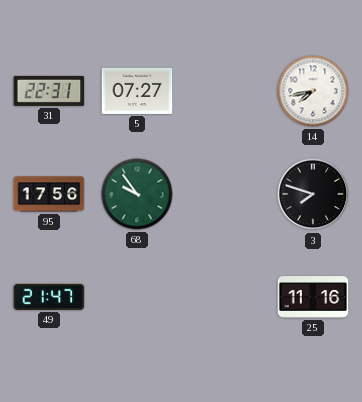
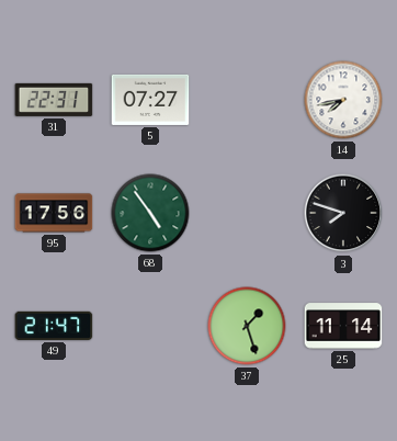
68: 9:54 -> 4:54 (150, 213)
37: none -> 1:27 (247, 326)
25: 11:16 -> 11:14 (343, 326)
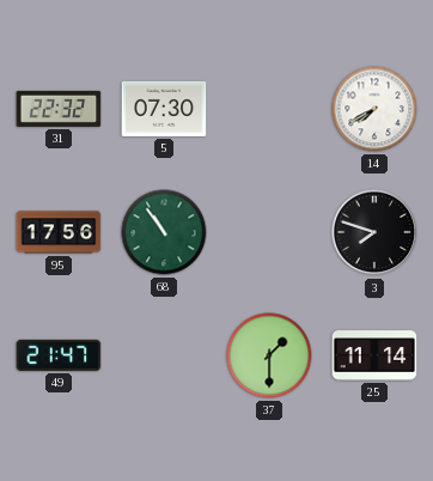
31: 22:31 -> 22:32 (59, 109)
5: 07:27 -> 07:30 (164, 109)
14: 7:43 -> 7:40 (374, 109)
68: 4:54 -> 10:54 (164, 232)
37: 1:27 -> 1:30 (269, 355)
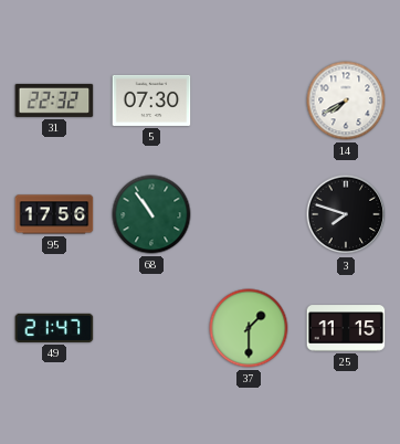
25: 11:14 -> 11:15 (346, 328)
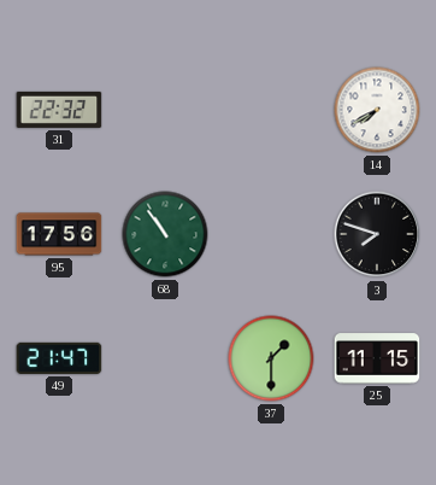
5: 07:30 -> none (151, 101)
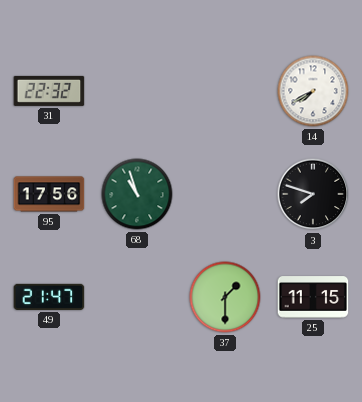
68: 10:54 -> 10:57 (137, 194)
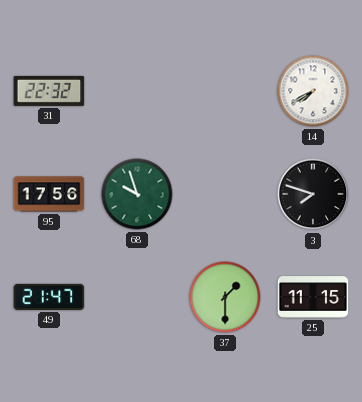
68: 10:57 -> 9:57 (137, 194)
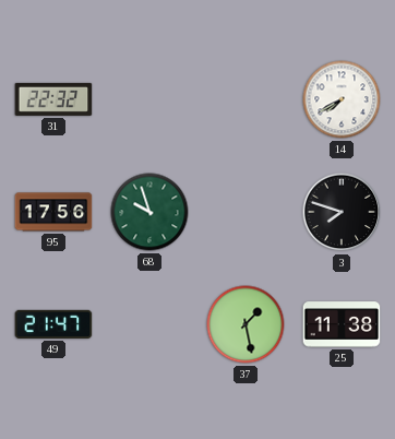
37: 1:30 -> 1:28 (246, 324)
25: 11:15 -> 11:38 (342, 324)
